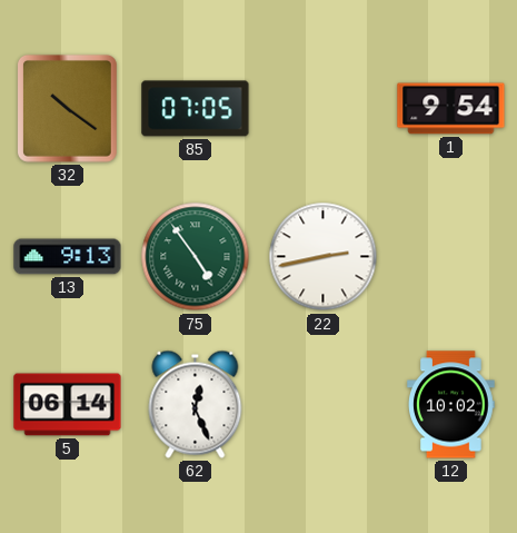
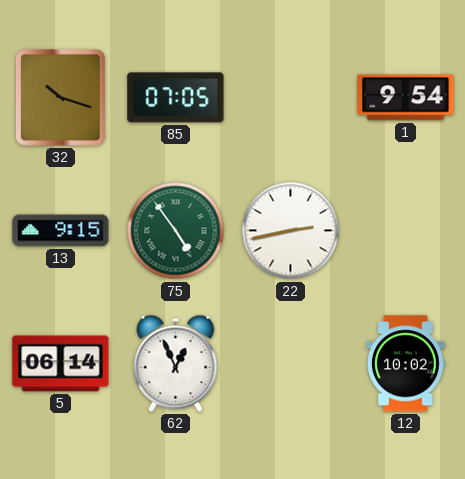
32: 10:21 -> 10:18 (60, 97)
13: 9:13 -> 9:15 (61, 231)
62: 12:26 -> 12:56 (176, 363)
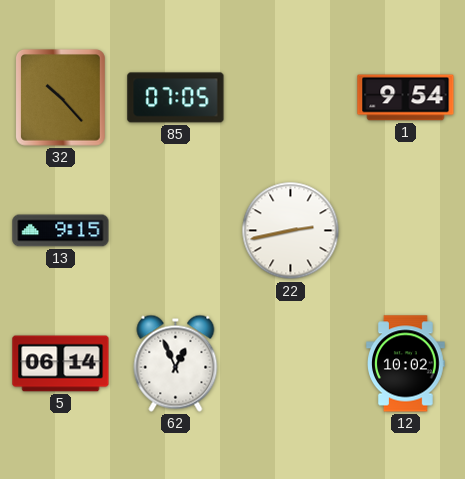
32: 10:18 -> 10:23 (60, 97)
75: 4:54 -> none (176, 231)
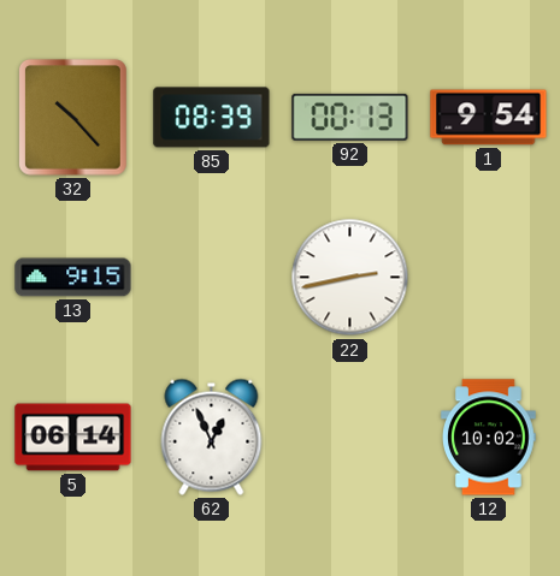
85: 07:05 -> 08:39 (212, 118)
92: none -> 00:13 (350, 117)
